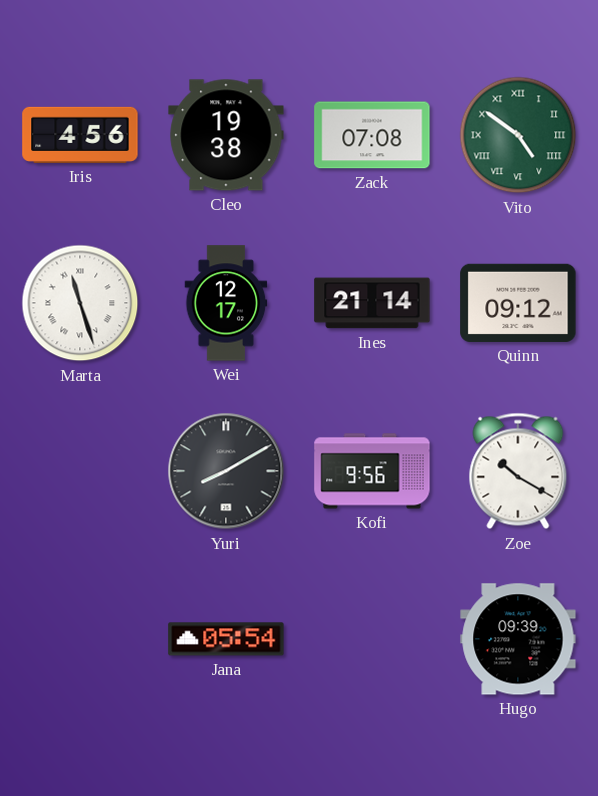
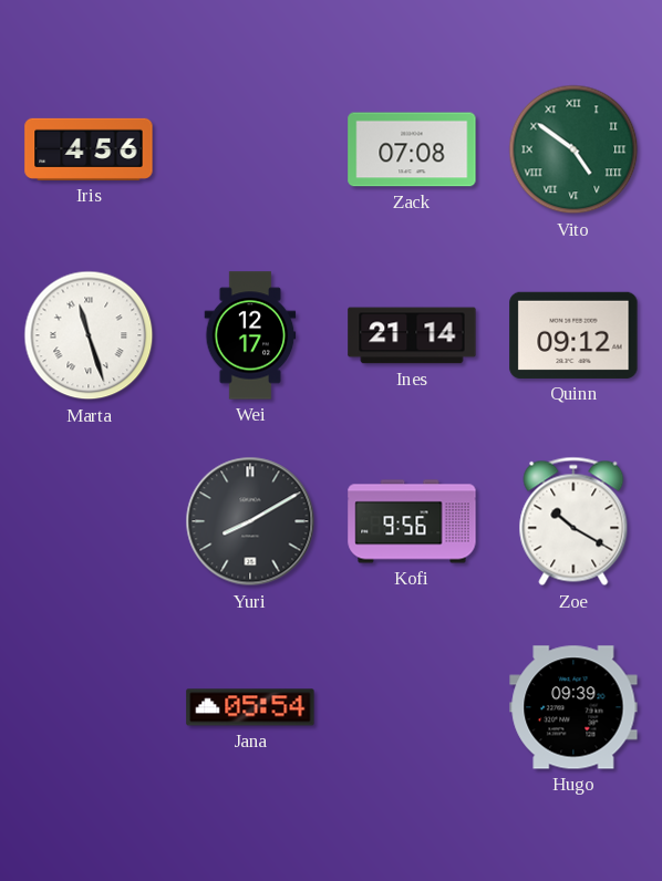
Cleo: 19:38 -> none (226, 135)
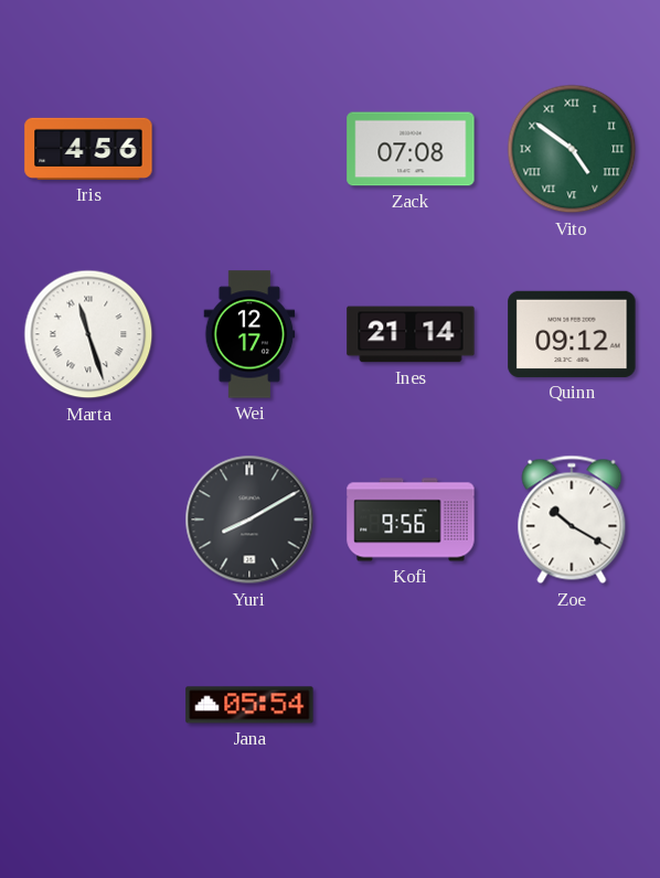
Hugo: 09:39 -> none (573, 707)
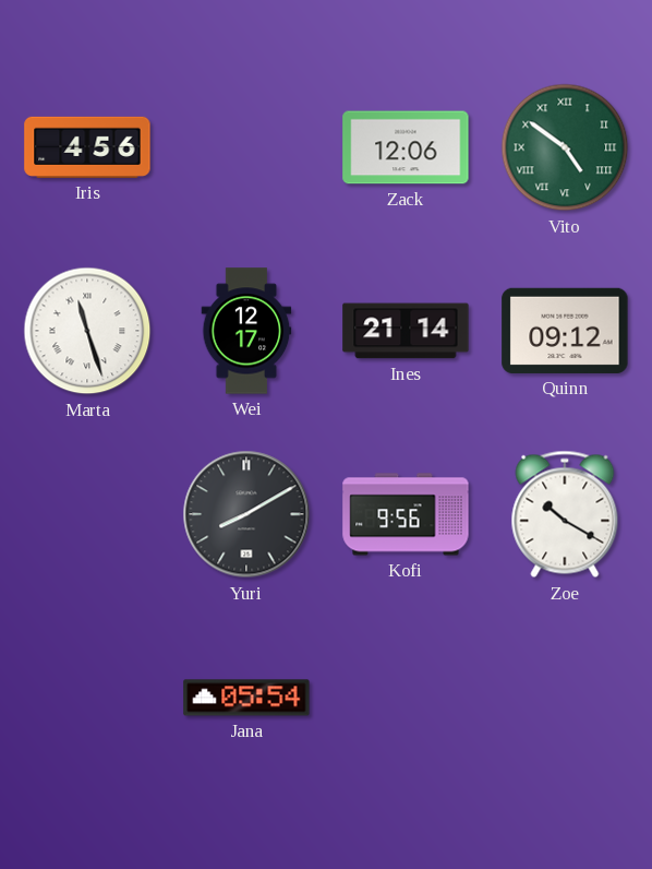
Zack: 07:08 -> 12:06 (406, 147)
